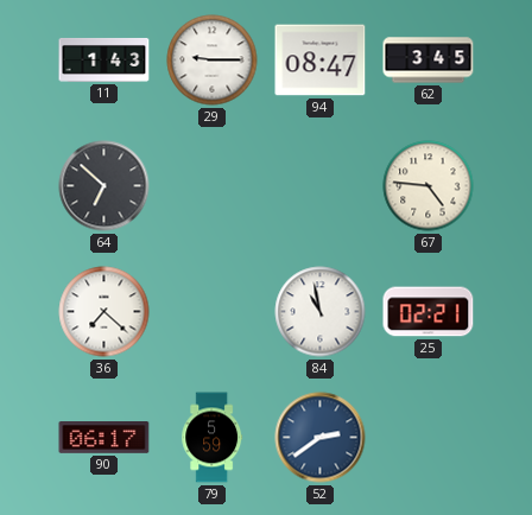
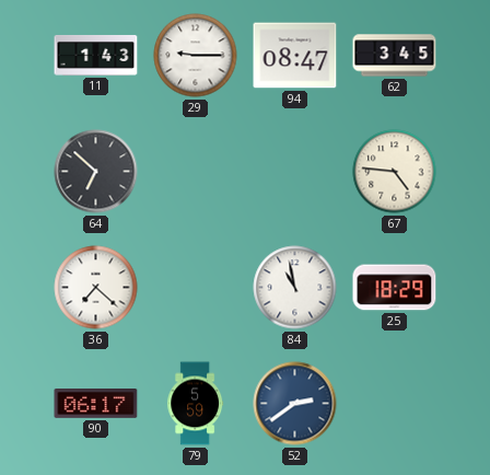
25: 02:21 -> 18:29 (395, 288)
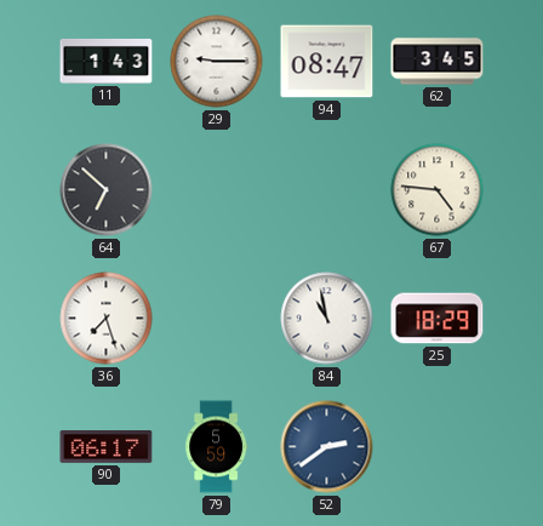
36: 7:22 -> 7:27 (107, 319)
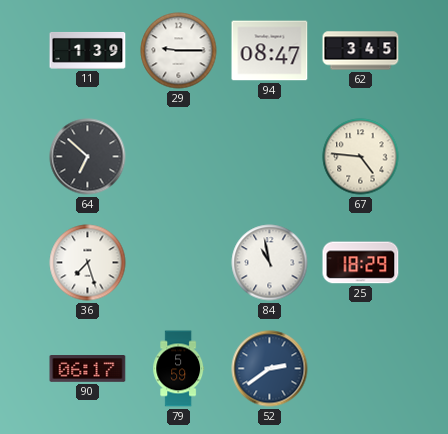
11: 1:43 -> 1:39 (88, 50)
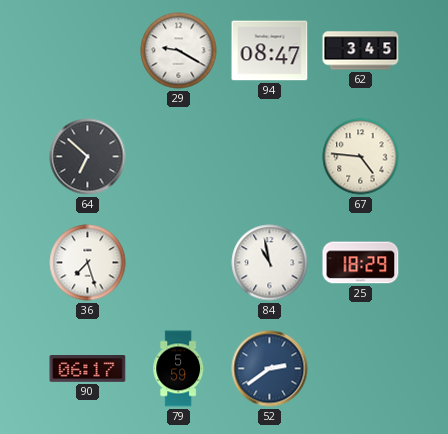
11: 1:39 -> none (88, 50)
29: 9:15 -> 9:20 (179, 51)
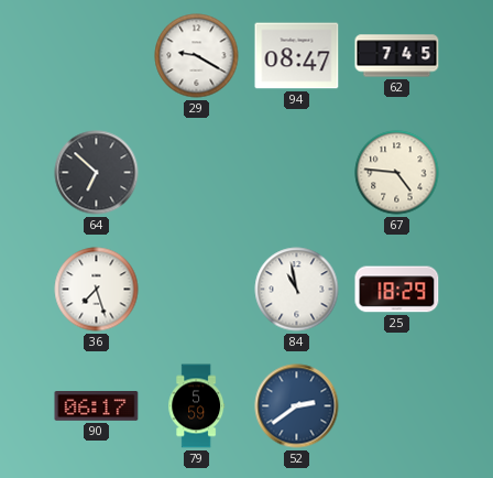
62: 3:45 -> 7:45 (397, 56)
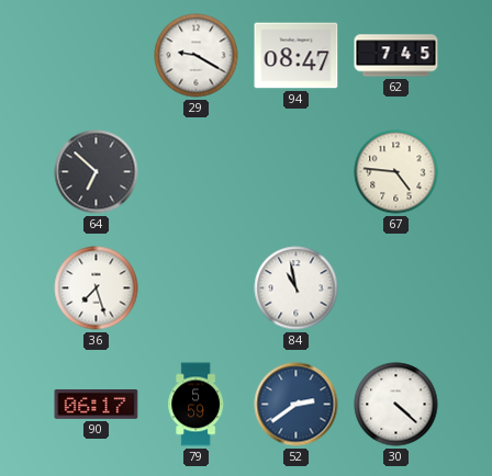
25: 18:29 -> none (397, 290)
30: none -> 4:22 (396, 405)
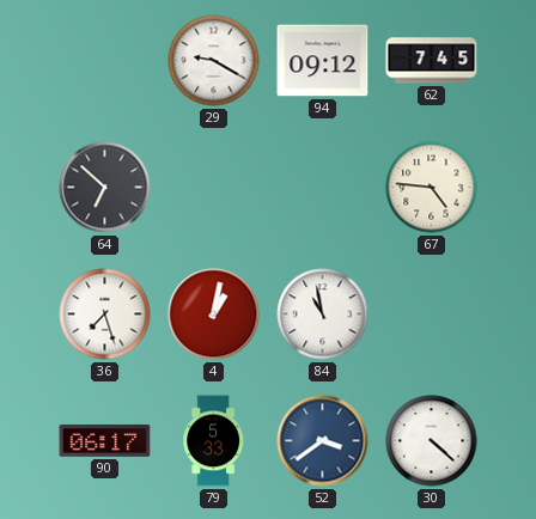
94: 08:47 -> 09:12 (323, 61)
4: none -> 1:02 (214, 315)
79: 5:59 -> 5:33 (214, 441)
52: 2:39 -> 3:39 (323, 441)
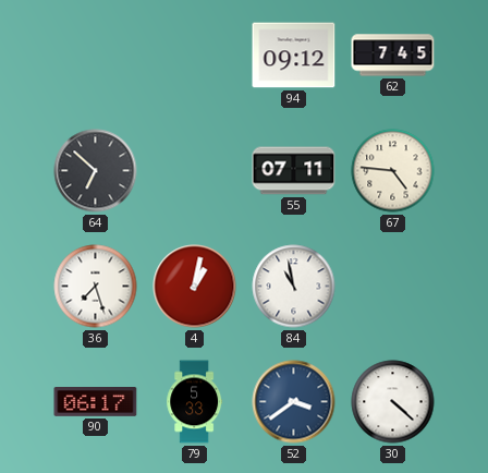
29: 9:20 -> none (214, 61)
55: none -> 07:11 (294, 171)
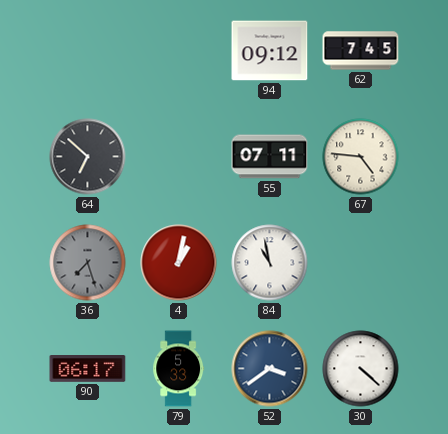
36 dial: white -> grey (88, 263)
